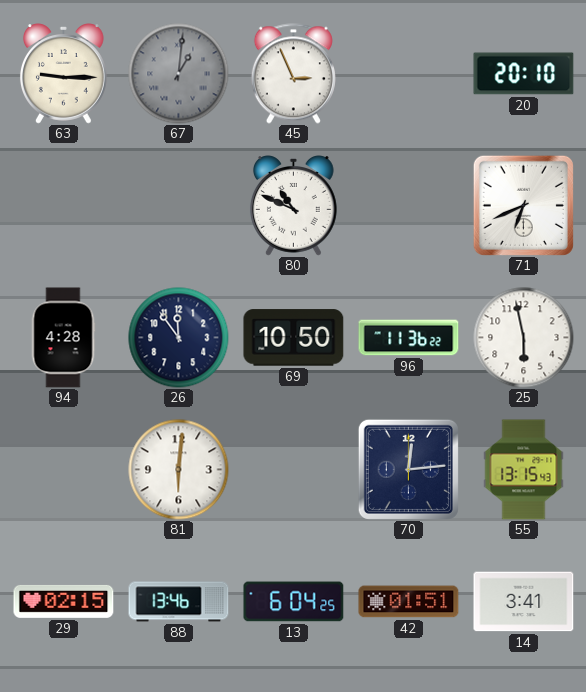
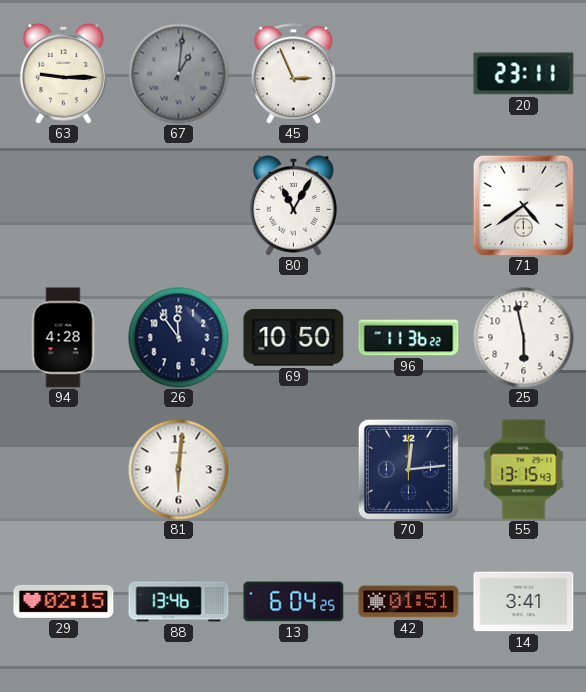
20: 20:10 -> 23:11 (524, 74)
80: 10:49 -> 11:05 (293, 206)
71: 6:41 -> 4:39 (523, 205)
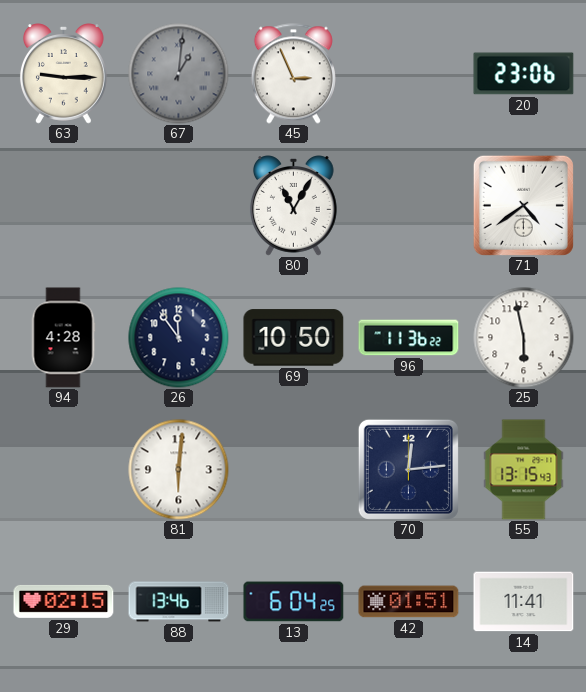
20: 23:11 -> 23:06 (524, 74)
14: 3:41 -> 11:41 (524, 602)
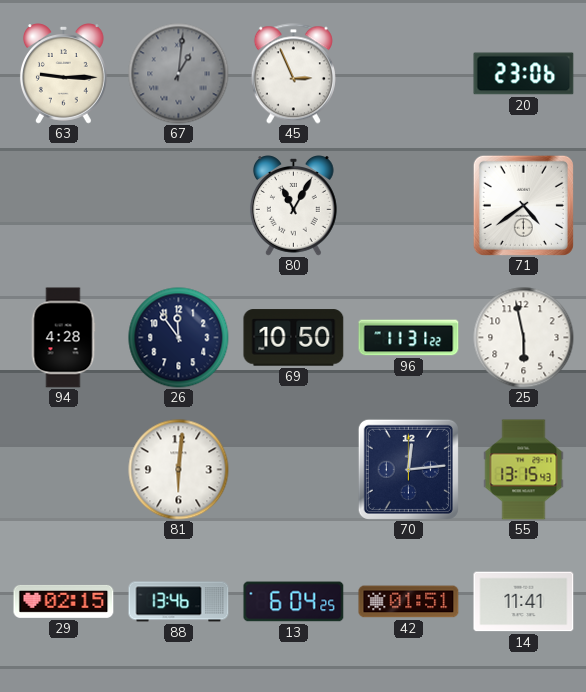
96: 11:36 -> 11:31 (409, 338)
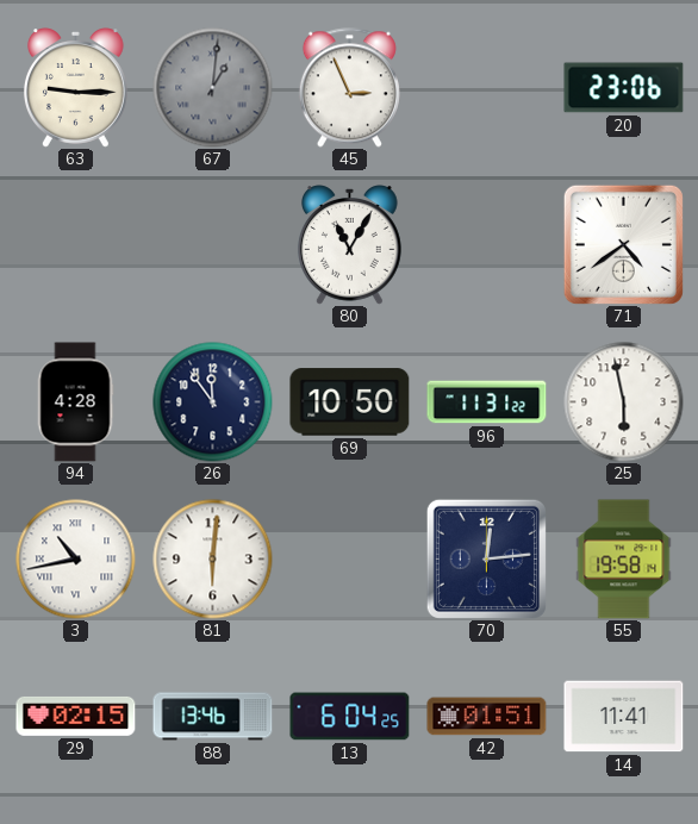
3: none -> 10:43 (76, 560)
55: 13:15 -> 19:58 (624, 560)
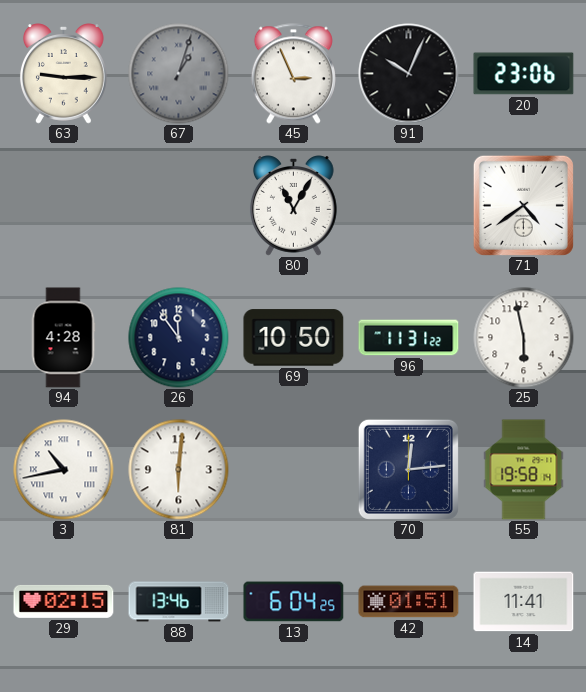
67: 1:01 -> 1:03 (179, 74)
91: none -> 10:04 (409, 74)
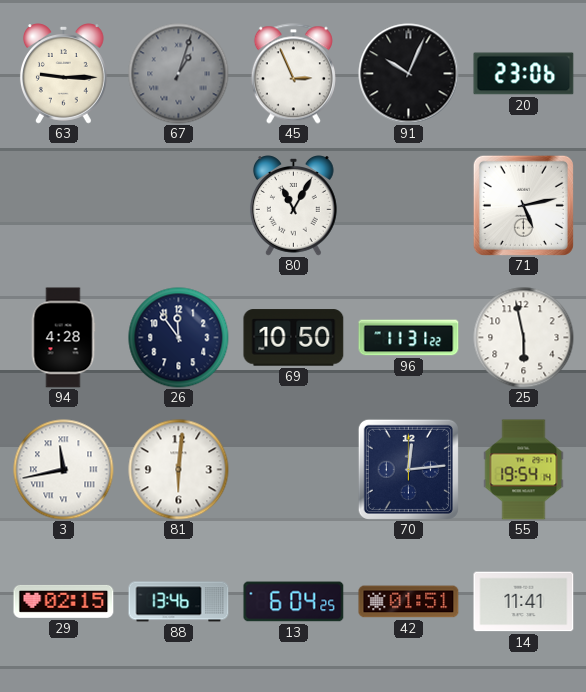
71: 4:39 -> 5:13 (523, 205)
3: 10:43 -> 11:43 (64, 470)
55: 19:58 -> 19:54 (524, 470)
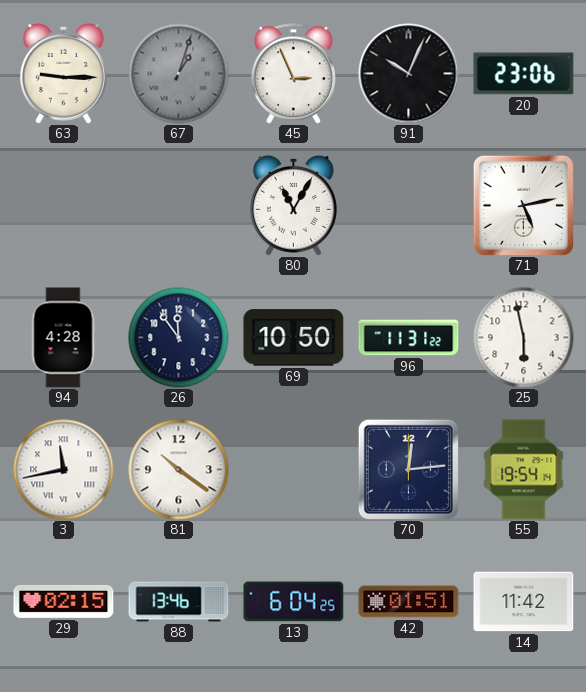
81: 6:01 -> 10:21 (179, 470)
14: 11:41 -> 11:42 (524, 602)
